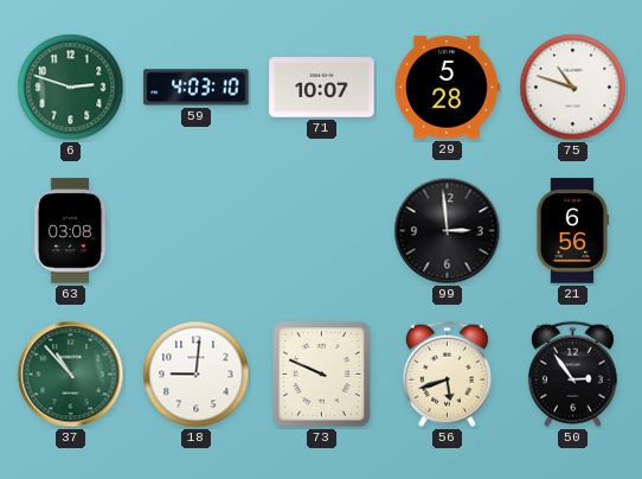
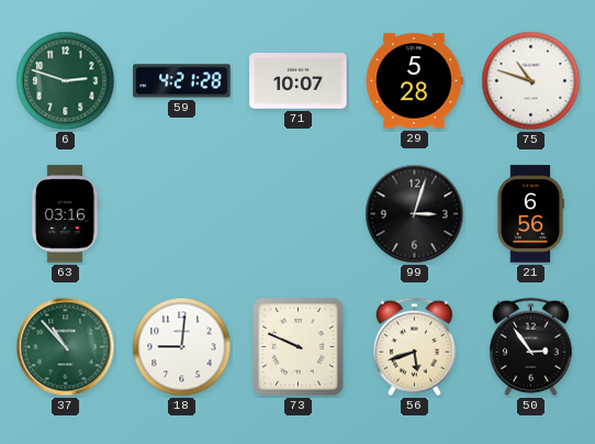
59: 4:03 -> 4:21 (182, 81)
63: 03:08 -> 03:16 (65, 214)
99: 2:59 -> 3:03 (415, 214)
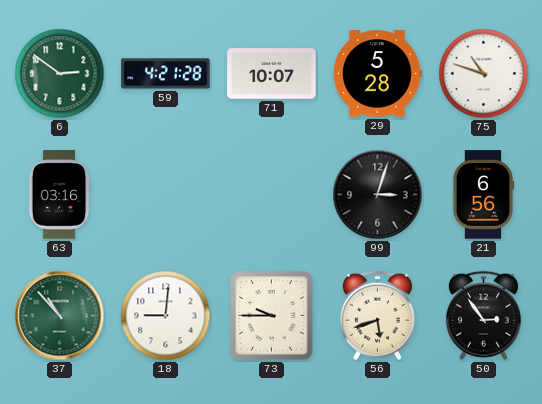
6: 2:48 -> 2:51 (60, 74)
73: 9:49 -> 9:45 (272, 316)
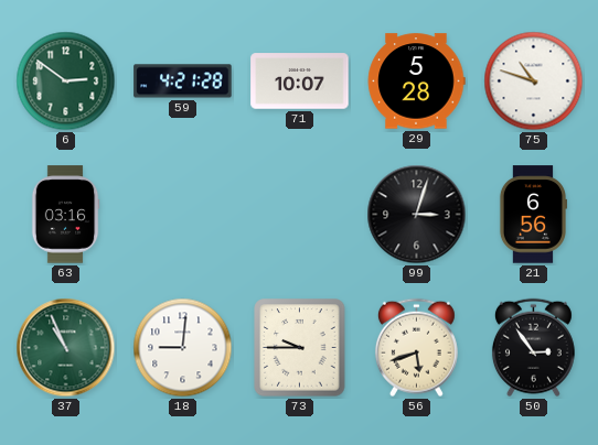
37: 10:53 -> 10:56 (66, 348)
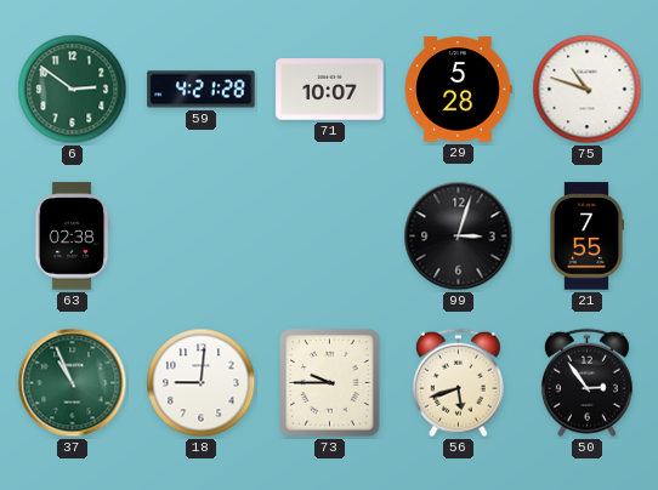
63: 03:16 -> 02:38 (72, 237)
21: 6:56 -> 7:55 (585, 237)
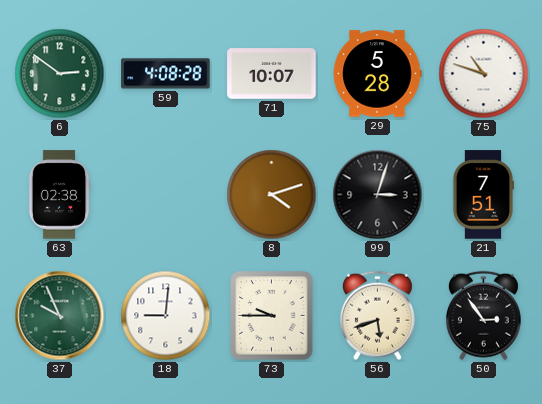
59: 4:21 -> 4:08 (166, 74)
8: none -> 4:12 (272, 195)
21: 7:55 -> 7:51 (482, 195)
37: 10:56 -> 9:56 (60, 316)
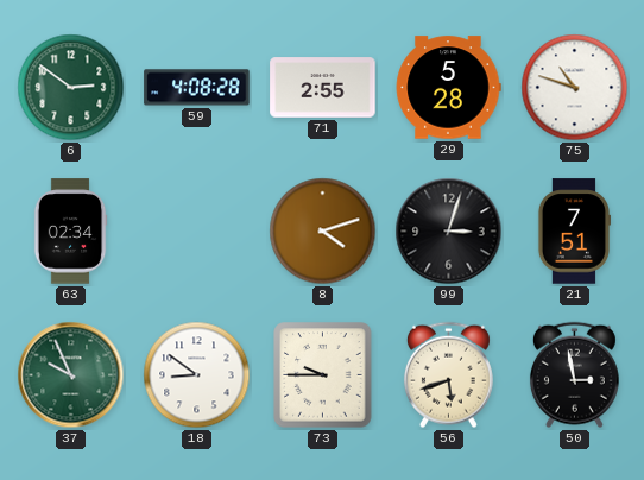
71: 10:07 -> 2:55 (323, 88)
63: 02:38 -> 02:34 (70, 232)
18: 9:01 -> 8:51 (197, 375)
50: 2:54 -> 2:58 (574, 375)
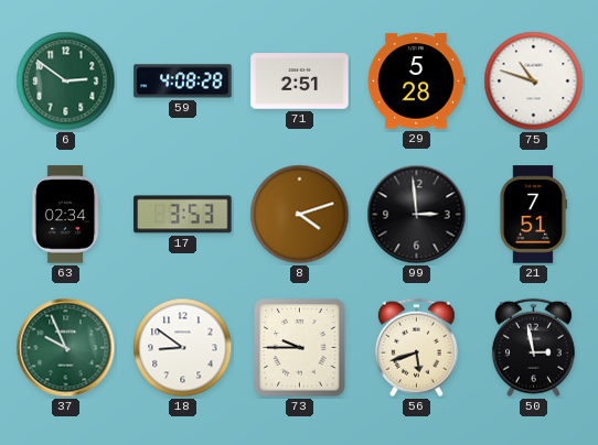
71: 2:55 -> 2:51 (300, 82)
17: none -> 3:53 (183, 215)
99: 3:03 -> 2:59 (417, 215)
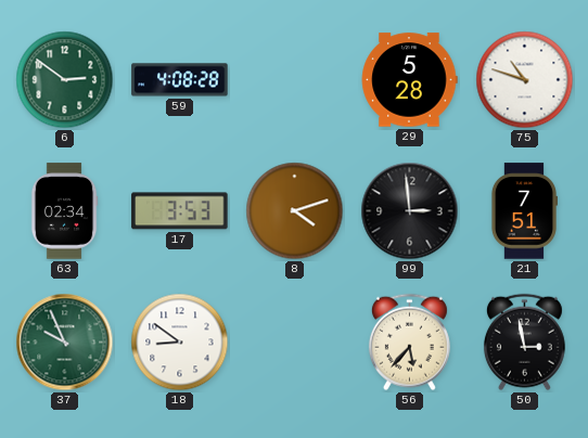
71: 2:51 -> none (300, 82)
73: 9:45 -> none (300, 348)
56: 5:42 -> 5:37 (409, 343)
